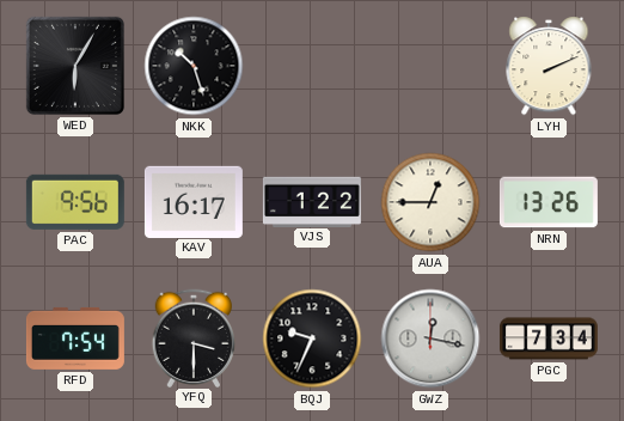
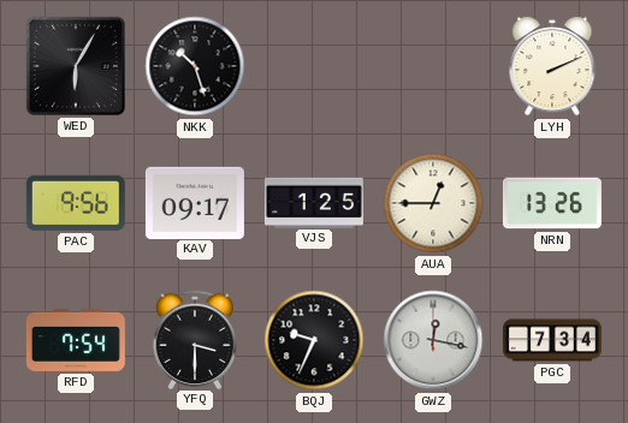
KAV: 16:17 -> 09:17 (195, 202)
VJS: 1:22 -> 1:25 (314, 202)
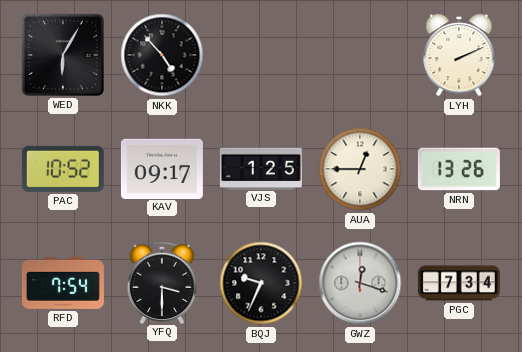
NKK: 10:27 -> 4:53 (162, 55)
PAC: 9:56 -> 10:52 (63, 169)
GWZ: 12:17 -> 12:18 (360, 283)
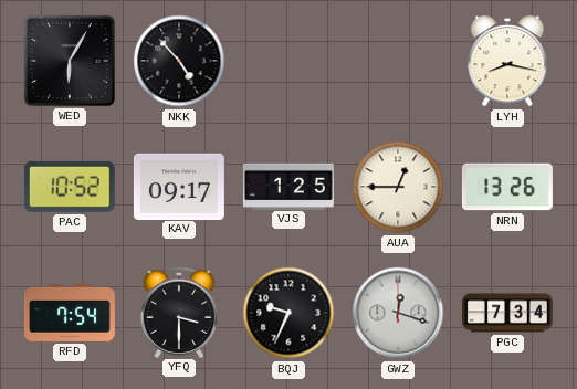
LYH: 2:11 -> 8:17 (507, 61)
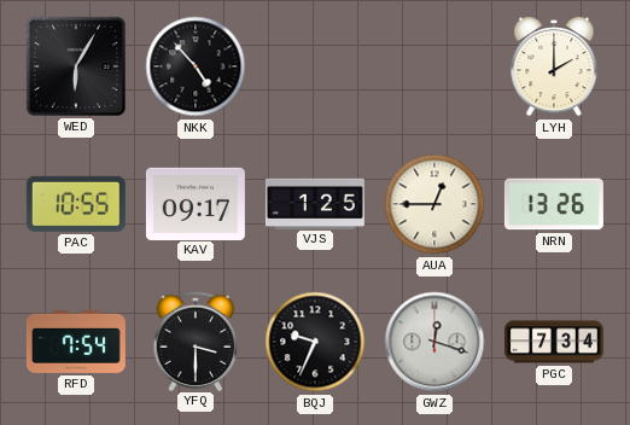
LYH: 8:17 -> 2:00 (554, 66)
PAC: 10:52 -> 10:55 (76, 204)
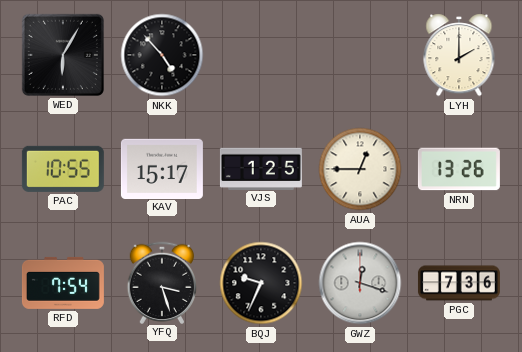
KAV: 09:17 -> 15:17 (162, 168)
YFQ: 3:30 -> 3:27 (162, 282)
PGC: 7:34 -> 7:36 (459, 283)
